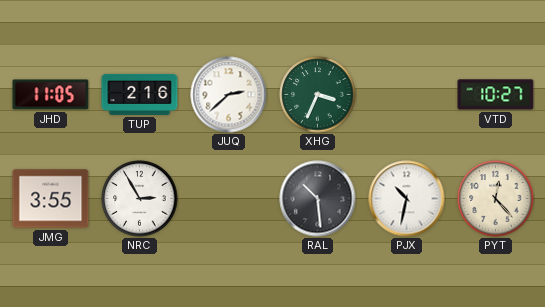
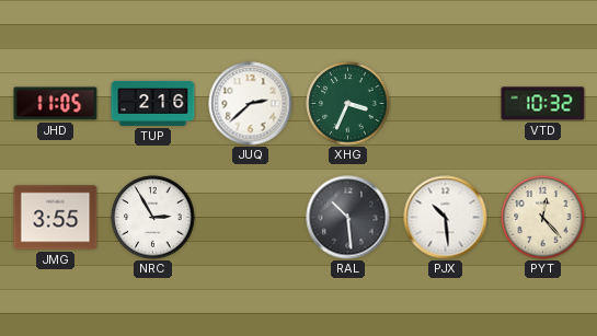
VTD: 10:27 -> 10:32 (543, 104)
PJX: 10:32 -> 10:29 (446, 218)
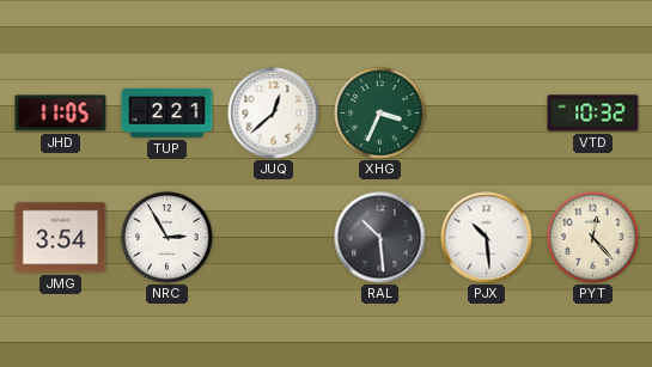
TUP: 2:16 -> 2:21 (167, 112)
JUQ: 2:38 -> 12:38 (274, 114)
JMG: 3:55 -> 3:54 (61, 238)
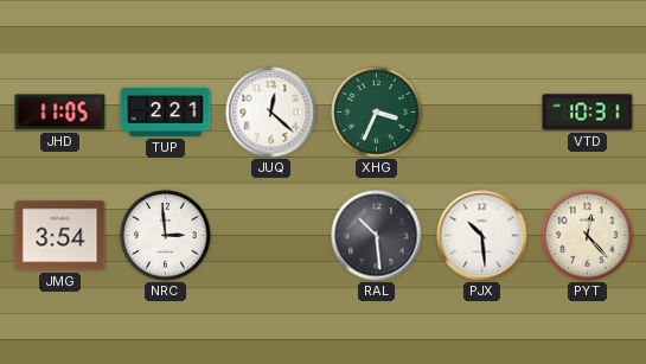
JUQ: 12:38 -> 12:22 (271, 113)
VTD: 10:32 -> 10:31 (588, 113)
NRC: 2:55 -> 2:59 (166, 236)
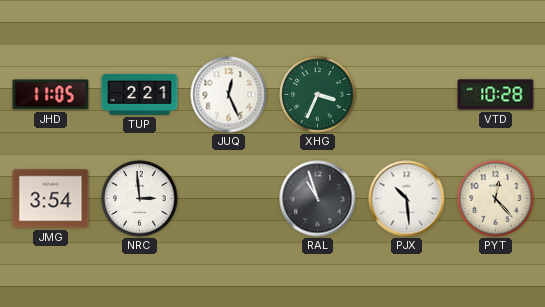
JUQ: 12:22 -> 12:26 (229, 95)
VTD: 10:31 -> 10:28 (496, 95)
RAL: 10:29 -> 10:57 (318, 199)
